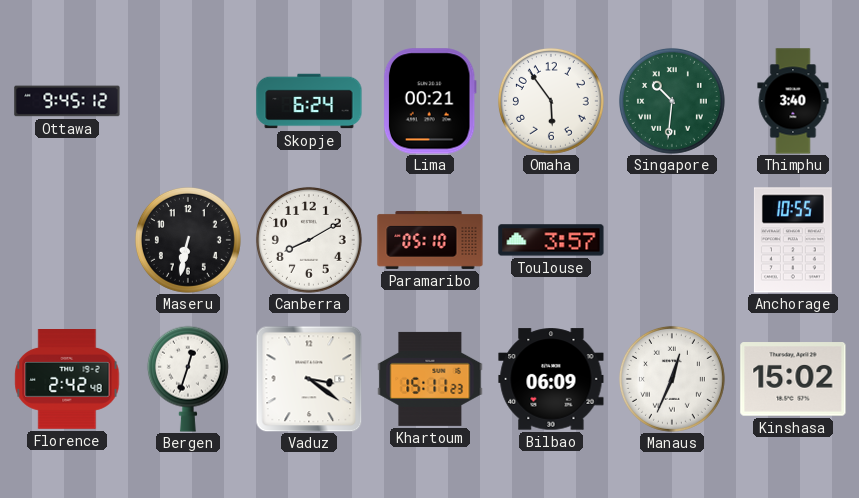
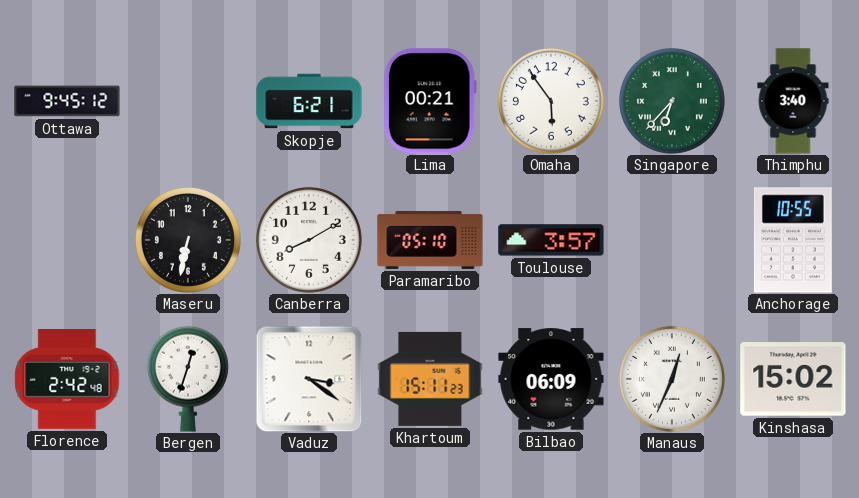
Skopje: 6:24 -> 6:21 (309, 101)
Singapore: 10:31 -> 6:37 (672, 101)
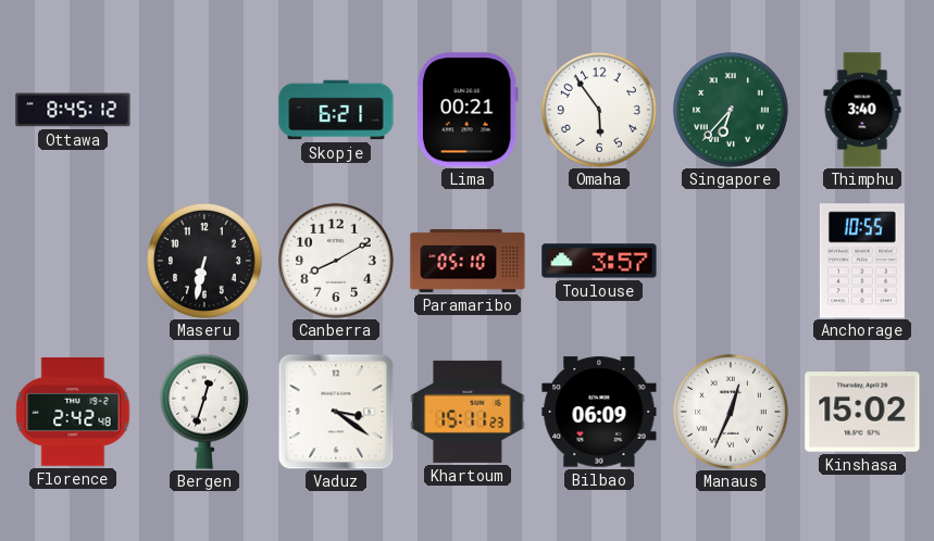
Ottawa: 9:45 -> 8:45 (73, 110)
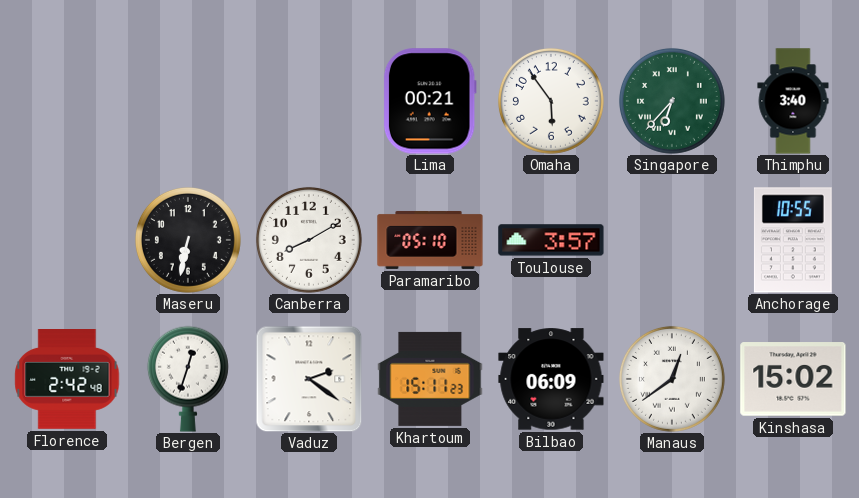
Ottawa: 8:45 -> none (73, 110)
Skopje: 6:21 -> none (336, 110)
Vaduz: 3:21 -> 2:21 (309, 379)
Manaus: 12:34 -> 12:39 (672, 379)
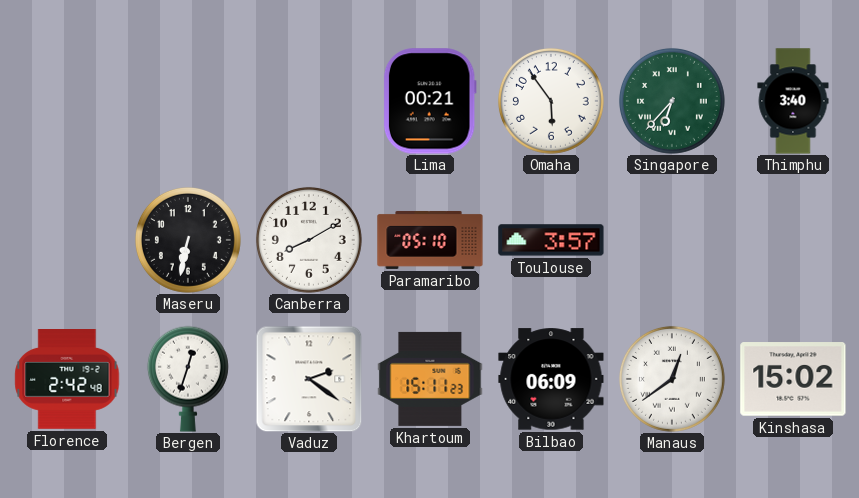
Anchorage: 10:55 -> none (793, 240)
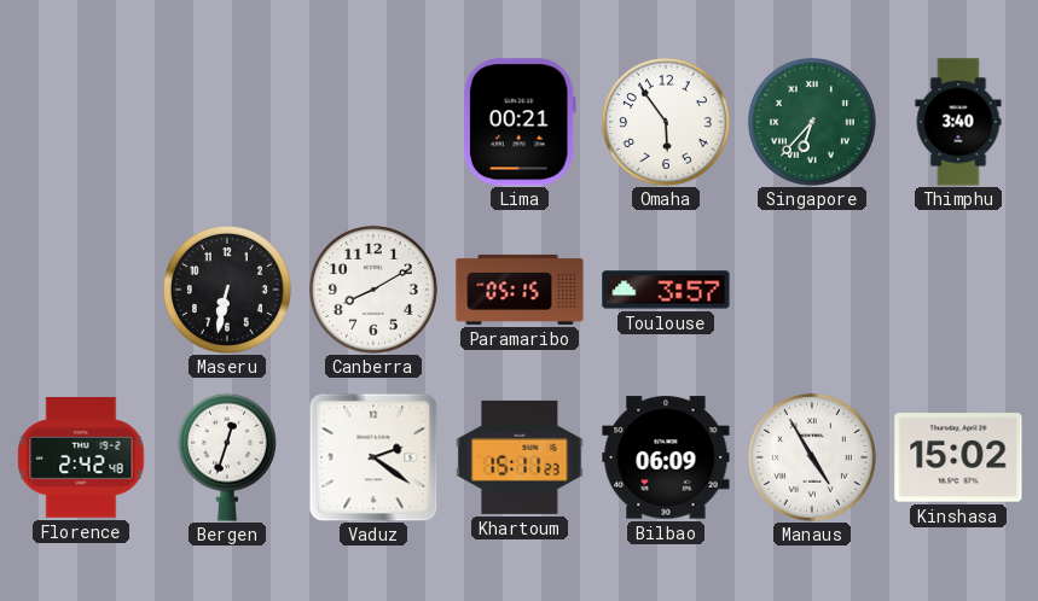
Paramaribo: 05:10 -> 05:15 (520, 290)
Manaus: 12:39 -> 4:55 (812, 457)
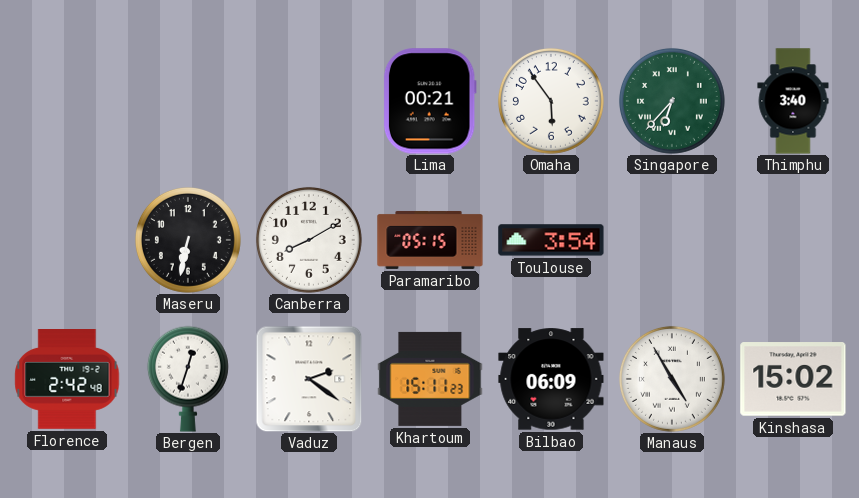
Toulouse: 3:57 -> 3:54 (551, 240)
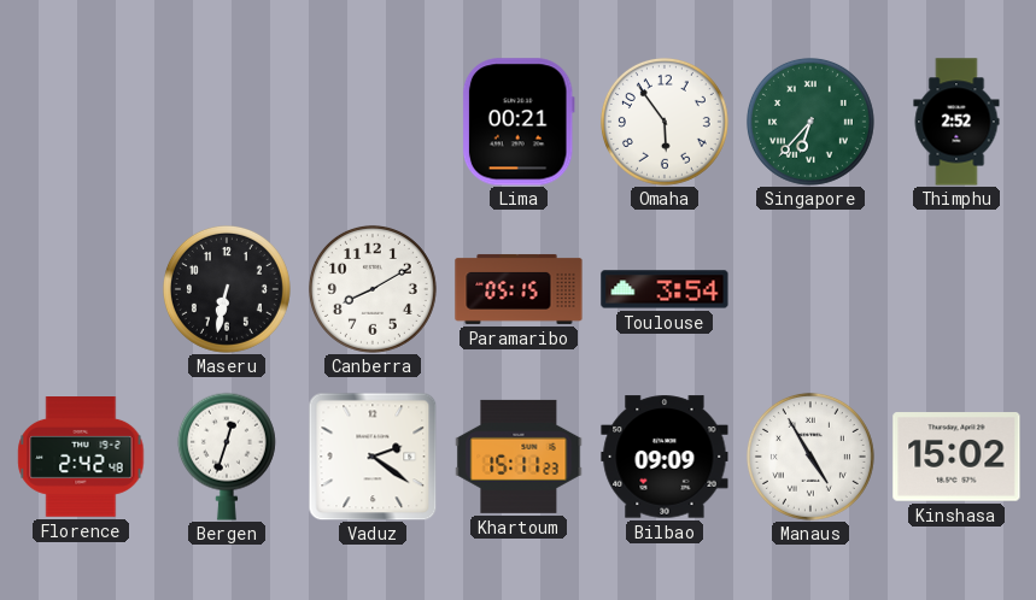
Thimphu: 3:40 -> 2:52 (956, 122)
Bilbao: 06:09 -> 09:09 (665, 457)
